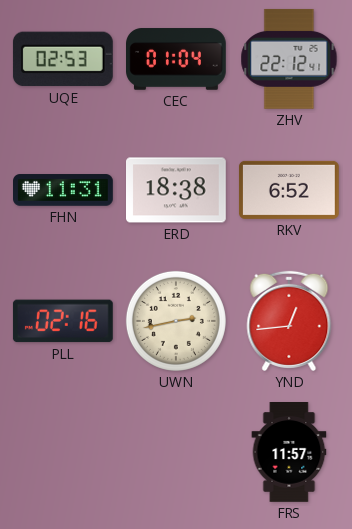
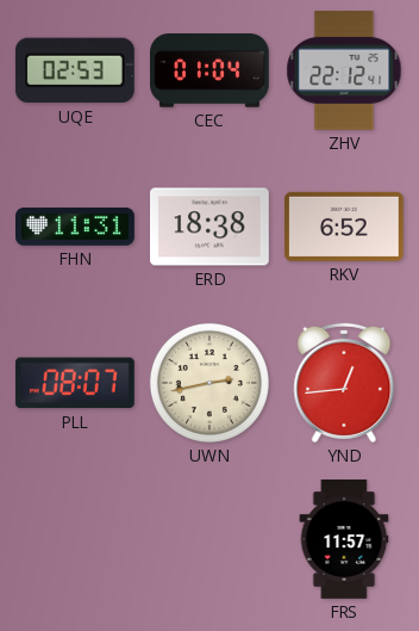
PLL: 02:16 -> 08:07 (75, 383)
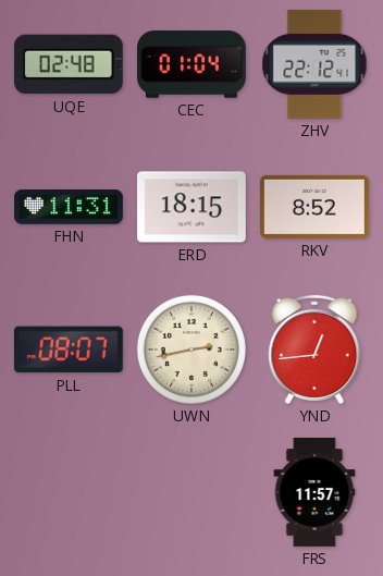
UQE: 02:53 -> 02:48 (69, 64)
ERD: 18:38 -> 18:15 (193, 207)
RKV: 6:52 -> 8:52 (314, 207)
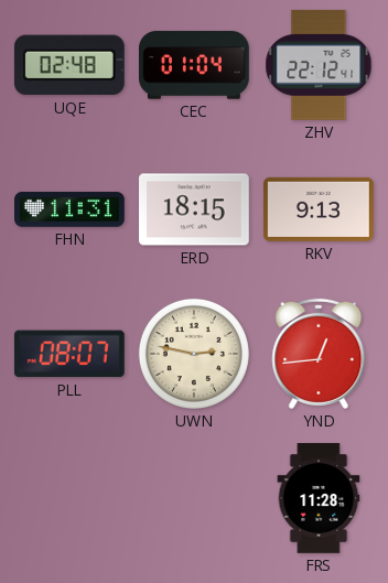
RKV: 8:52 -> 9:13 (319, 209)
UWN: 2:43 -> 2:47 (194, 354)
FRS: 11:57 -> 11:28 (319, 499)
